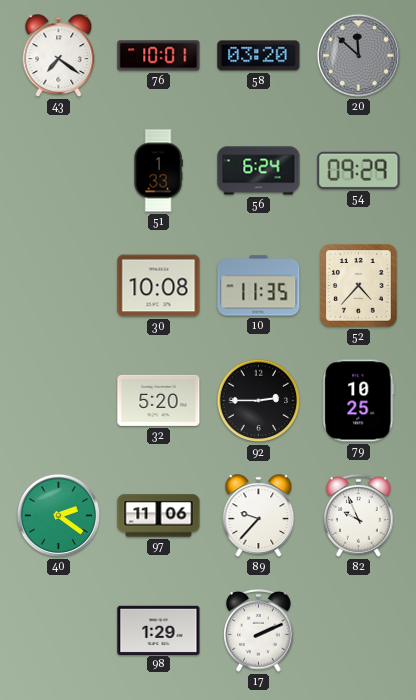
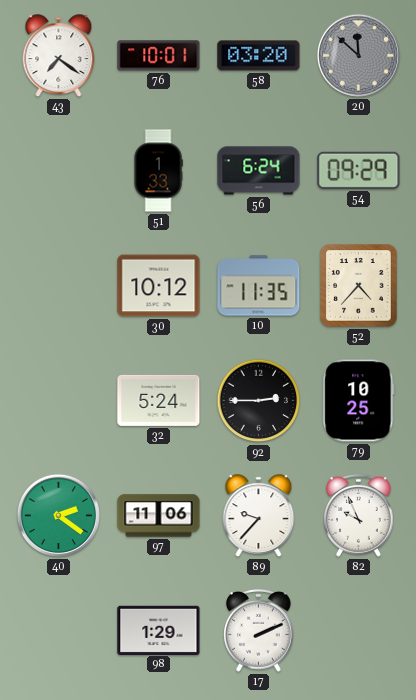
30: 10:08 -> 10:12 (159, 286)
32: 5:20 -> 5:24 (159, 400)
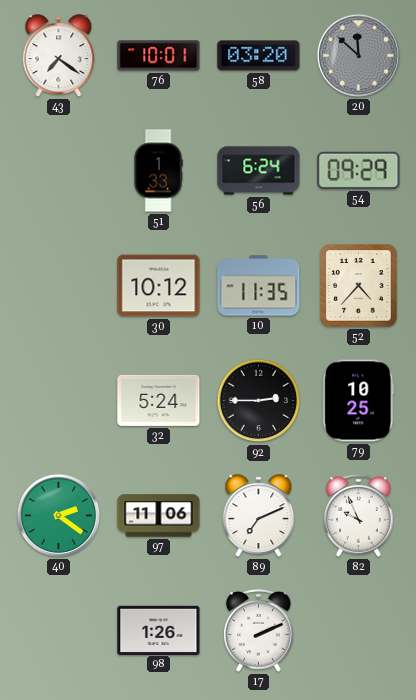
89: 9:37 -> 7:11 (259, 516)
98: 1:29 -> 1:26 (159, 630)
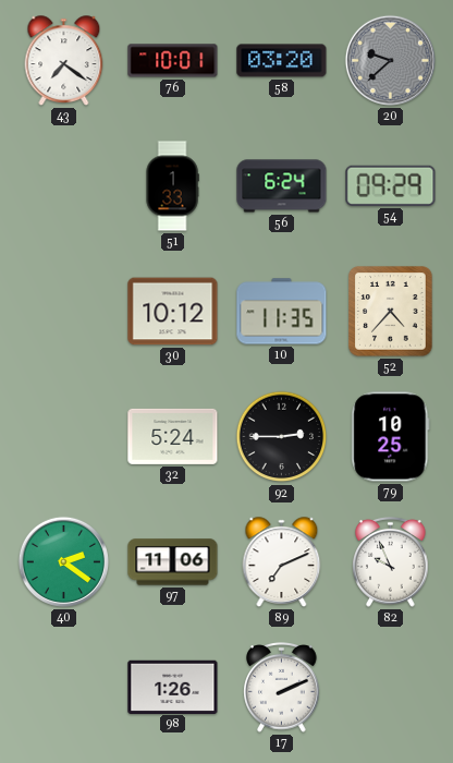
20: 11:52 -> 9:38 (390, 60)
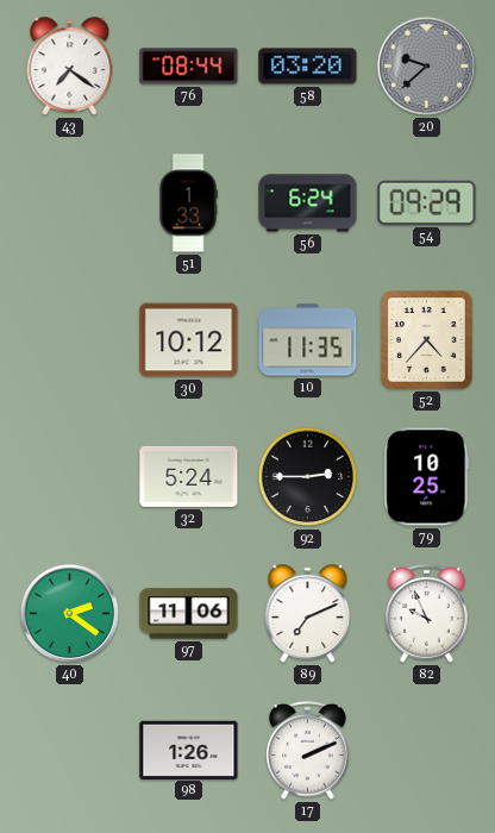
76: 10:01 -> 08:44 (189, 67)
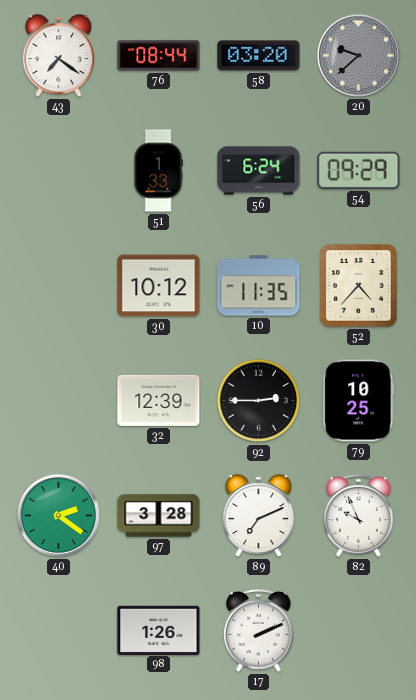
32: 5:24 -> 12:39 (159, 400)
97: 11:06 -> 3:28 (159, 516)
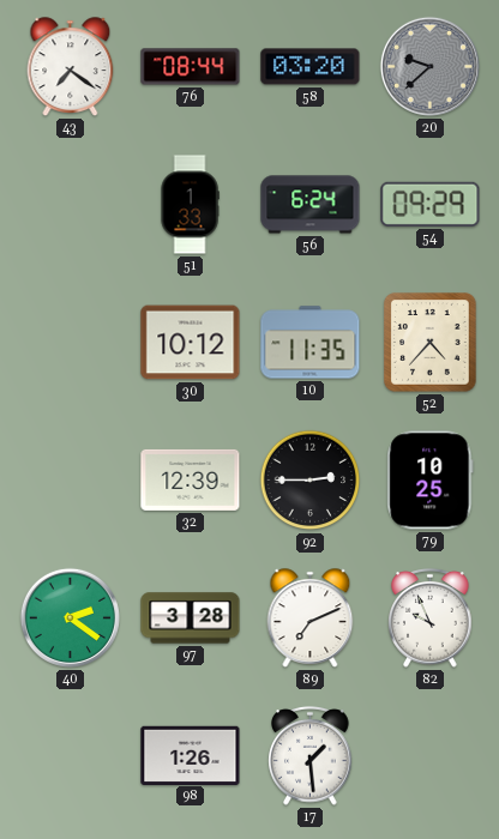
17: 2:11 -> 1:29 (311, 756)
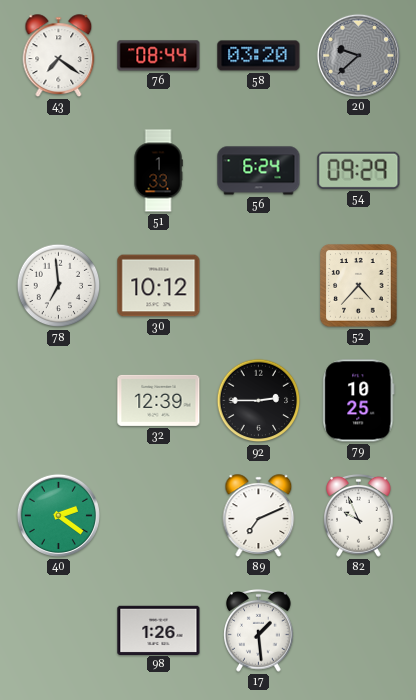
78: none -> 6:59 (59, 286)
10: 11:35 -> none (311, 343)
97: 3:28 -> none (191, 618)
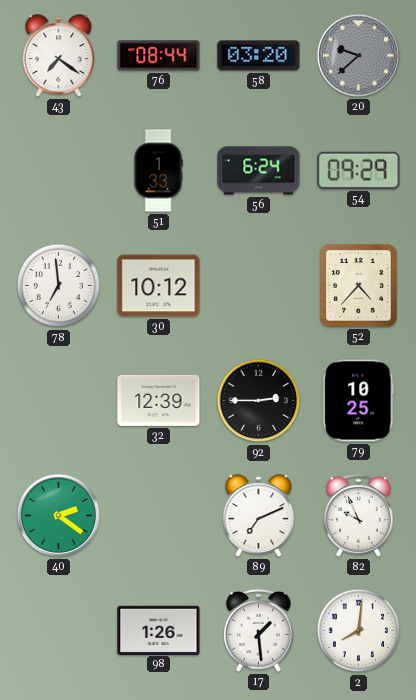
2: none -> 8:01 (359, 631)
